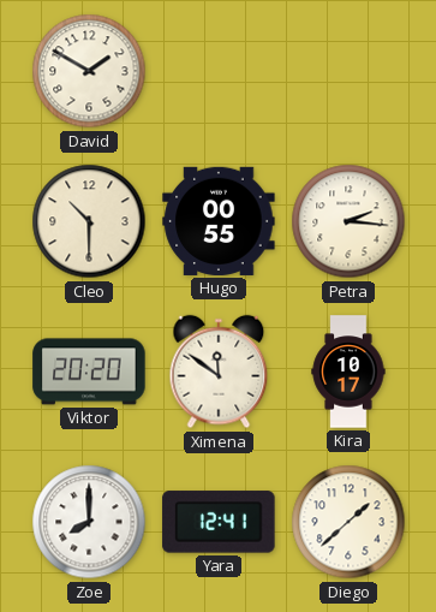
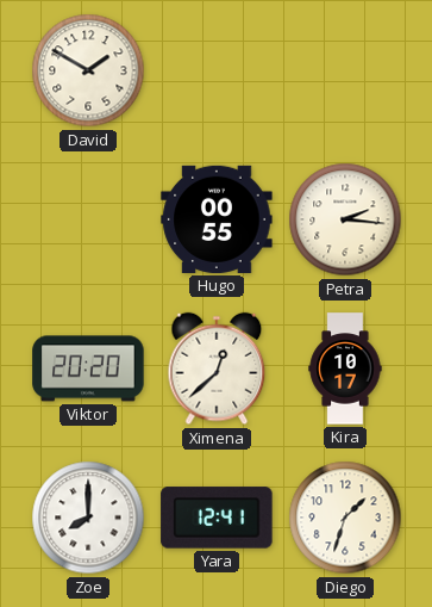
Cleo: 10:30 -> none (89, 221)
Ximena: 11:51 -> 12:38 (217, 368)
Diego: 1:38 -> 1:33 (345, 518)
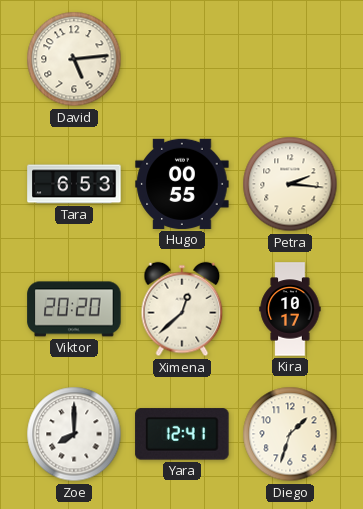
David: 1:50 -> 5:14 (74, 59)
Tara: none -> 6:53 (74, 184)
